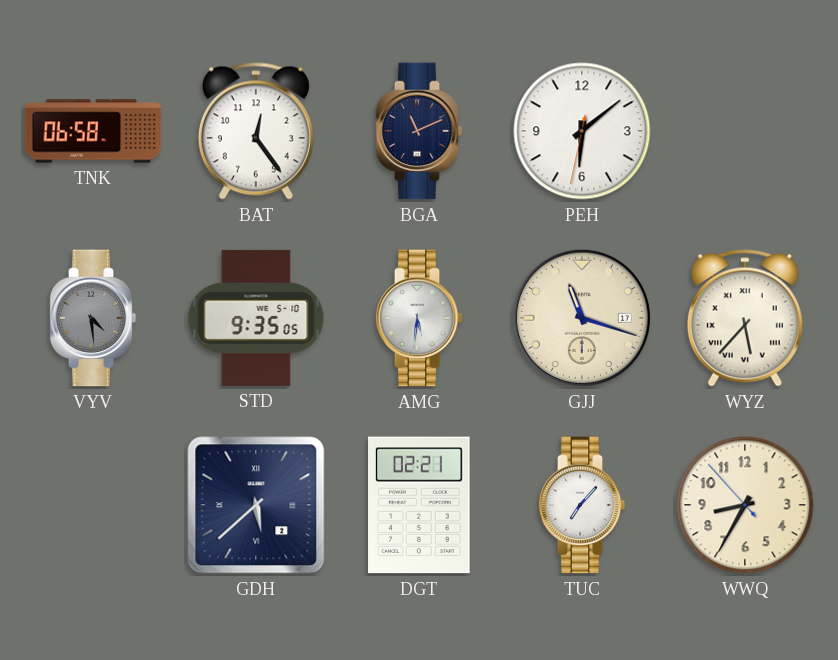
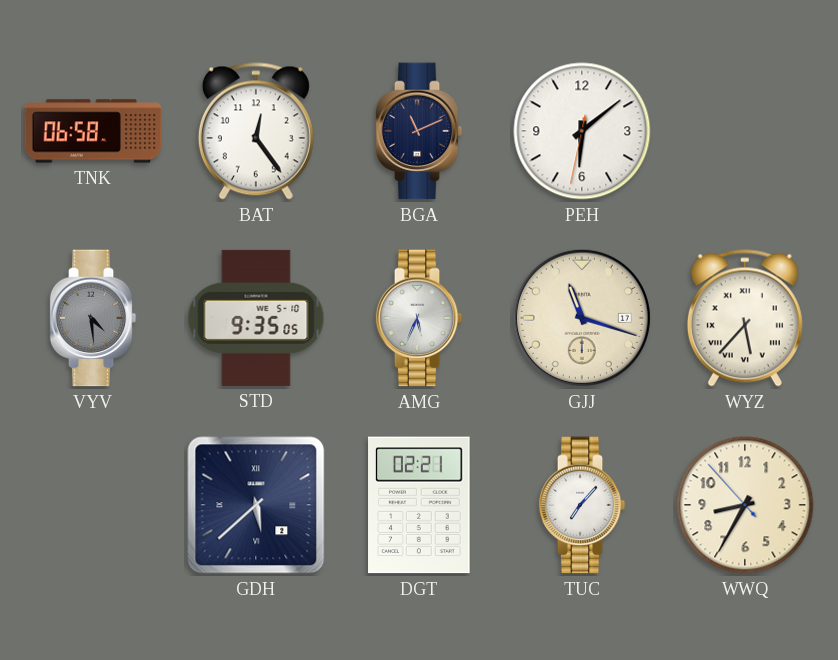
AMG: 5:31 -> 5:34 (419, 318)
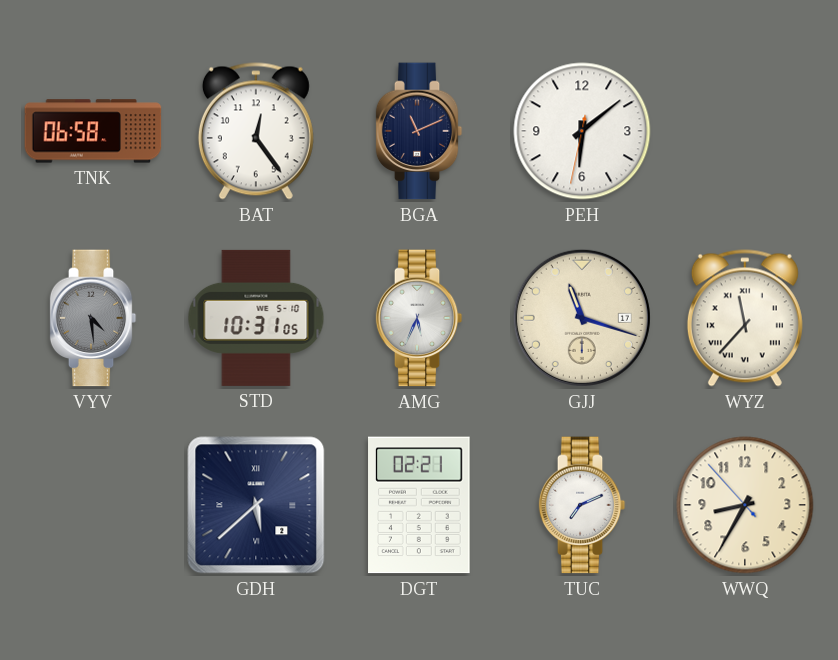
STD: 9:35 -> 10:31 (256, 318)
WYZ: 5:37 -> 11:37 (745, 318)
TUC: 7:07 -> 7:11 (582, 505)
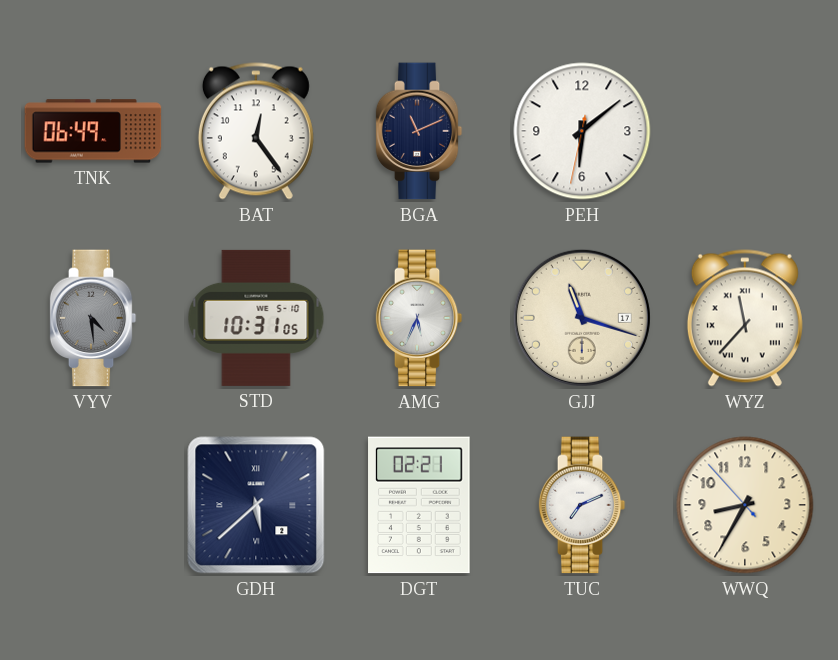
TNK: 06:58 -> 06:49 (93, 131)
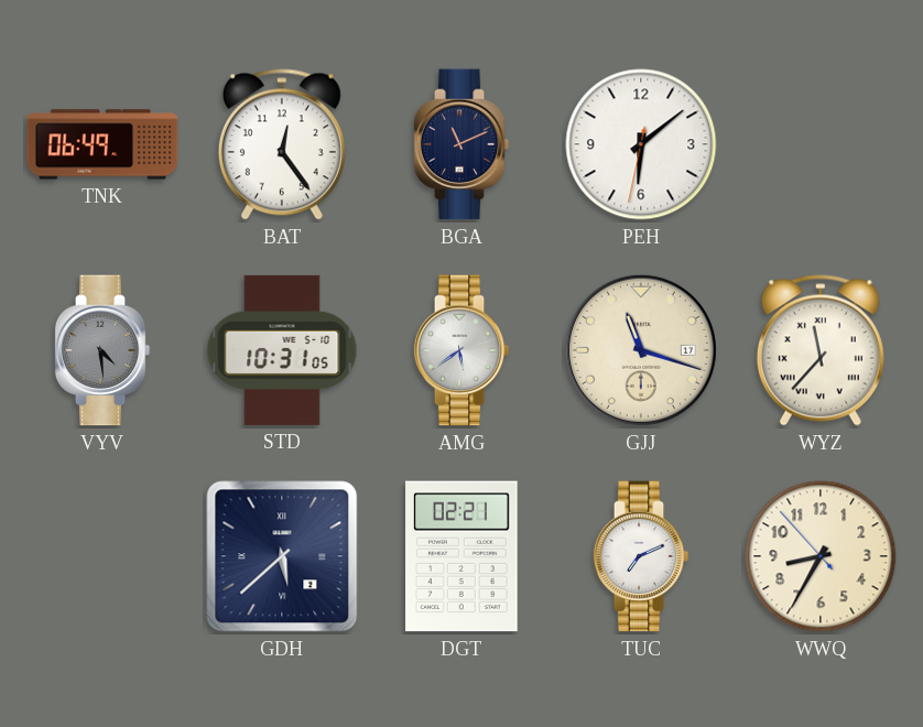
AMG: 5:34 -> 5:39 (461, 350)
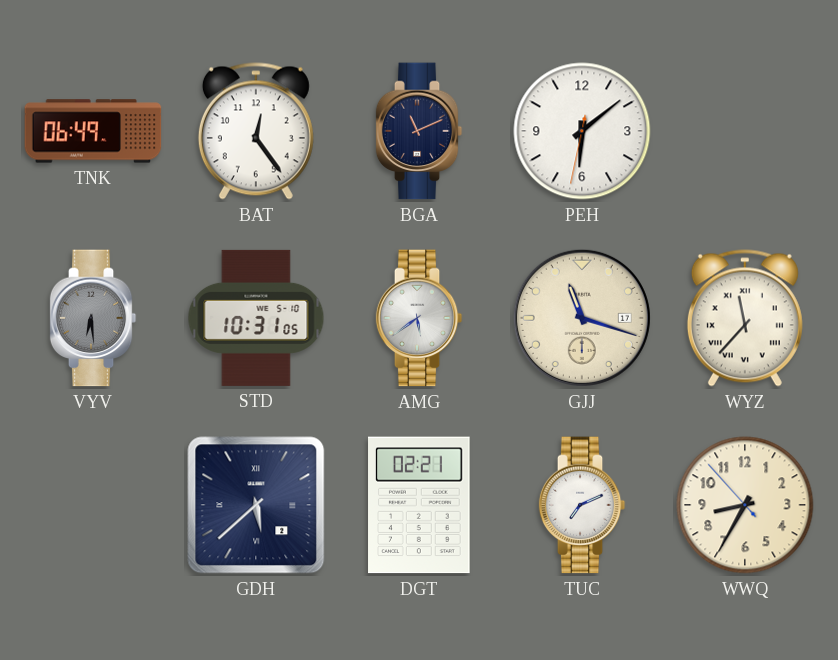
VYV: 4:29 -> 6:29 (93, 318)
